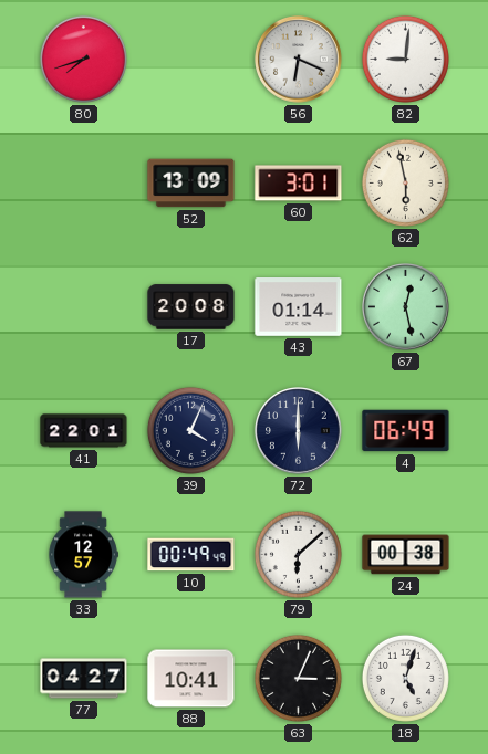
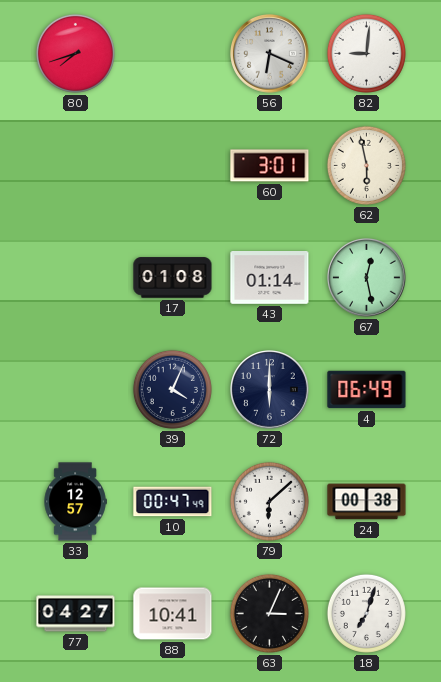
52: 13:09 -> none (191, 184)
17: 20:08 -> 01:08 (173, 278)
41: 22:01 -> none (84, 431)
10: 00:49 -> 00:47 (173, 502)
18: 5:03 -> 7:03 (366, 613)
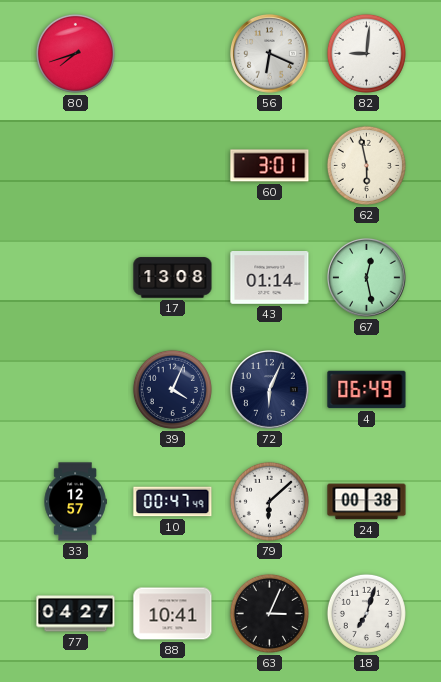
17: 01:08 -> 13:08 (173, 278)
72: 6:00 -> 6:04 (270, 390)
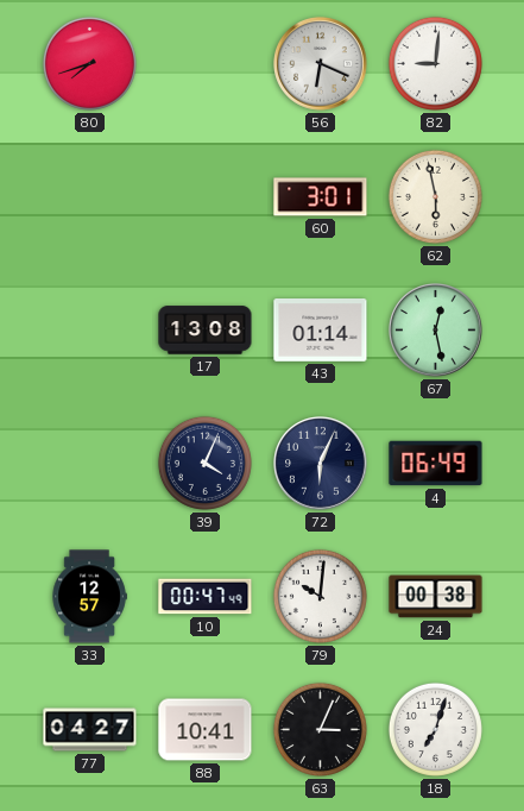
79: 6:08 -> 10:01 (320, 596)
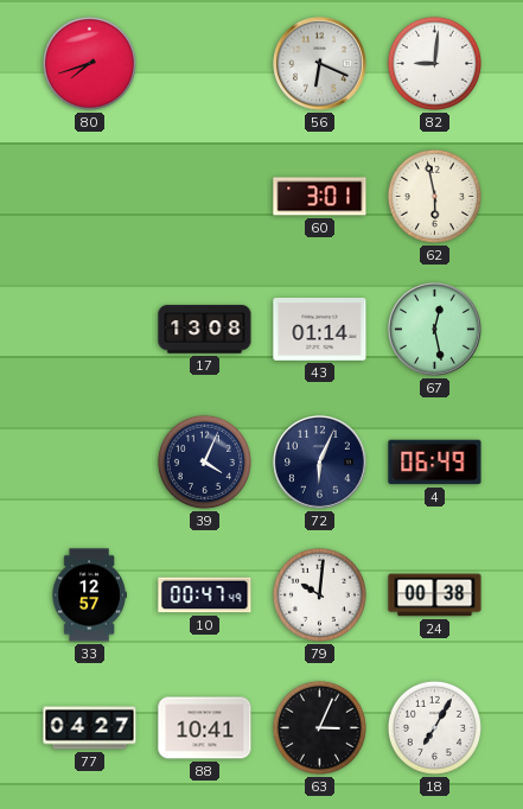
18: 7:03 -> 7:05 (434, 727)
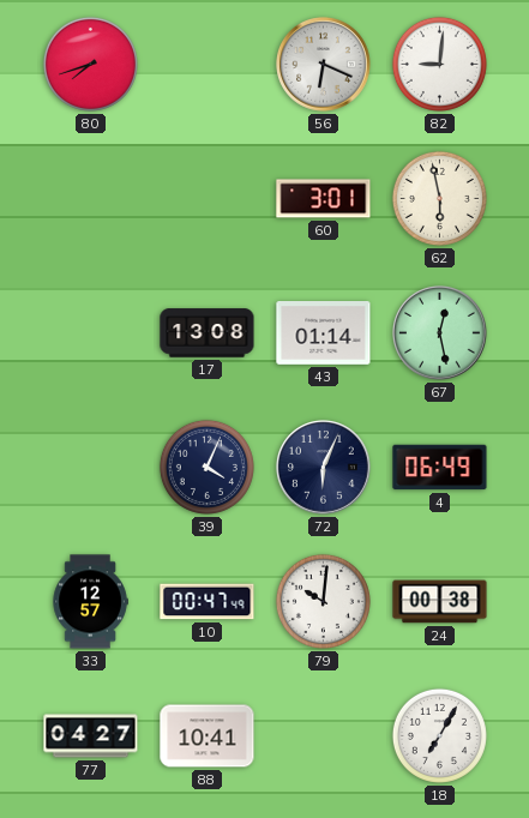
63: 3:04 -> none (319, 727)
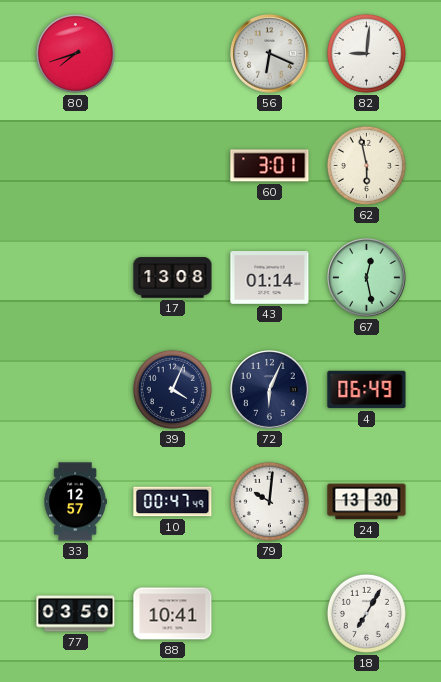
24: 00:38 -> 13:30 (367, 502)
77: 04:27 -> 03:50 (76, 614)
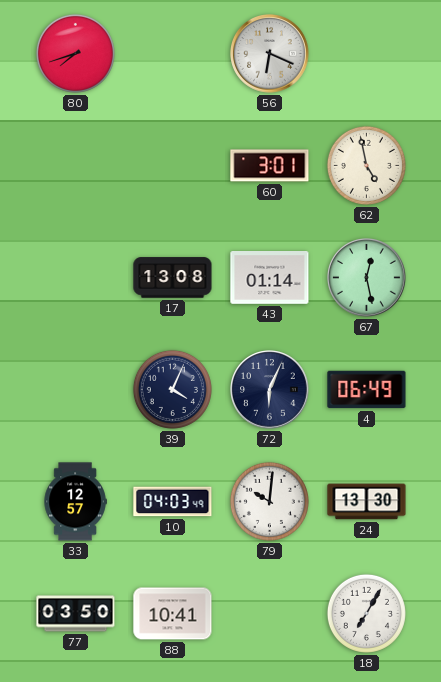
82: 9:01 -> none (366, 53)
62: 5:58 -> 4:58 (366, 165)
10: 00:47 -> 04:03 (173, 502)
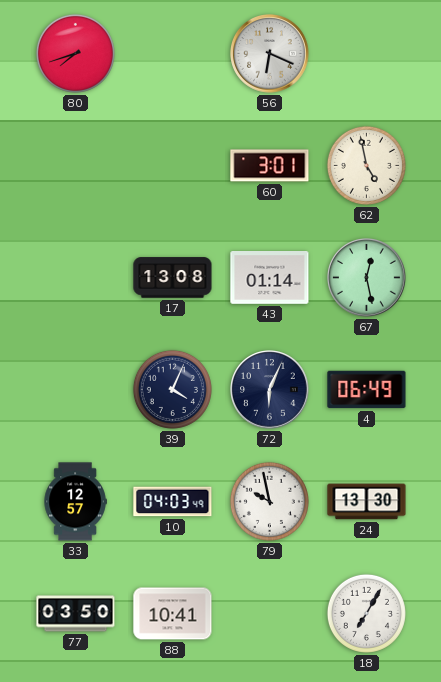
79: 10:01 -> 9:58 (269, 501)
